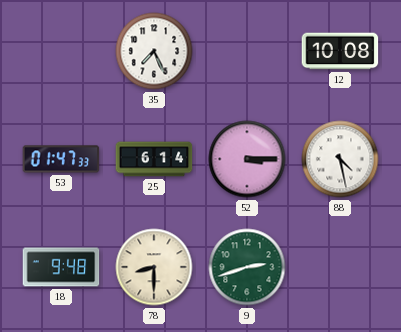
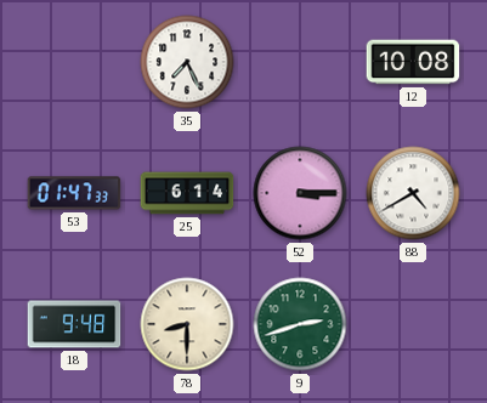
88: 4:28 -> 4:40 (413, 193)
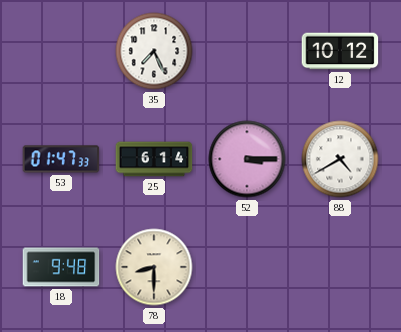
12: 10:08 -> 10:12 (340, 51)
9: 2:42 -> none (300, 324)
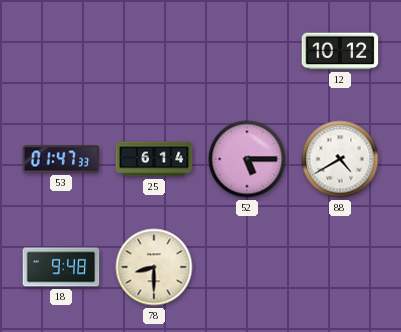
35: 7:26 -> none (154, 51)
52: 3:15 -> 5:15 (247, 159)
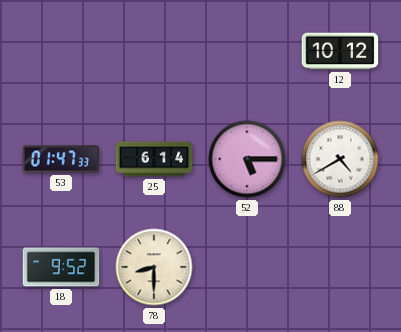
18: 9:48 -> 9:52 (61, 267)
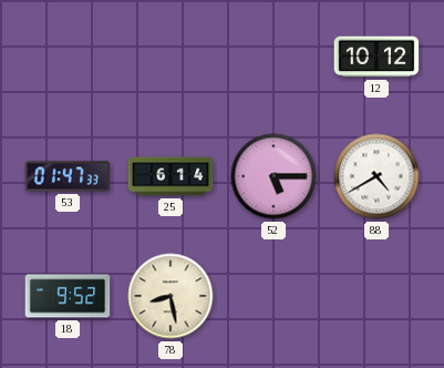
78: 8:30 -> 8:28 (171, 296)
